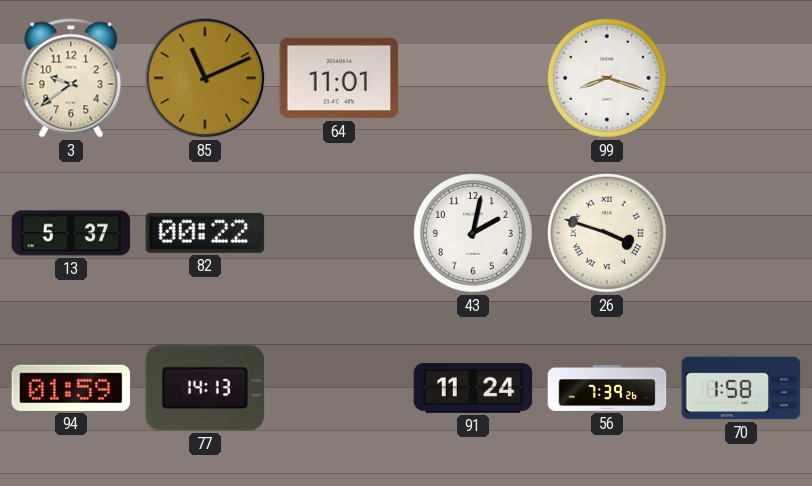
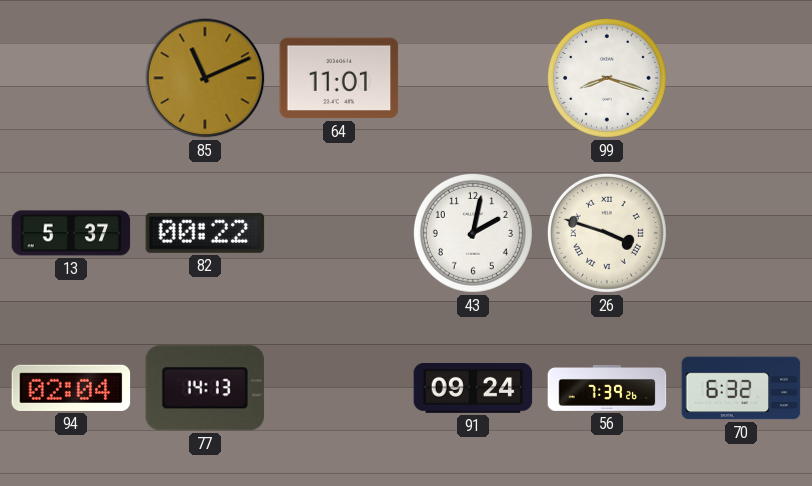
3: 9:39 -> none (71, 78)
94: 01:59 -> 02:04 (71, 388)
91: 11:24 -> 09:24 (473, 389)
70: 1:58 -> 6:32 (741, 388)
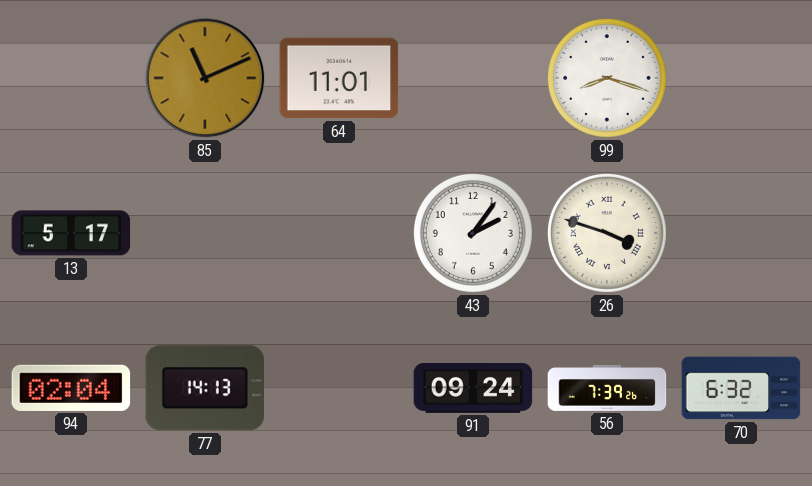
13: 5:37 -> 5:17 (71, 233)
82: 00:22 -> none (205, 233)
43: 2:02 -> 2:06 (473, 233)
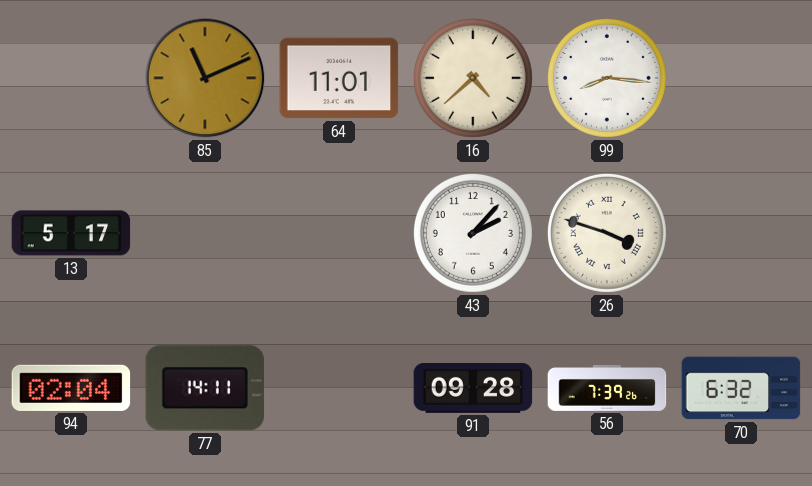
16: none -> 4:38 (473, 78)
99: 8:18 -> 8:16 (607, 78)
43: 2:06 -> 2:07 (473, 233)
77: 14:13 -> 14:11 (205, 388)
91: 09:24 -> 09:28 (473, 389)
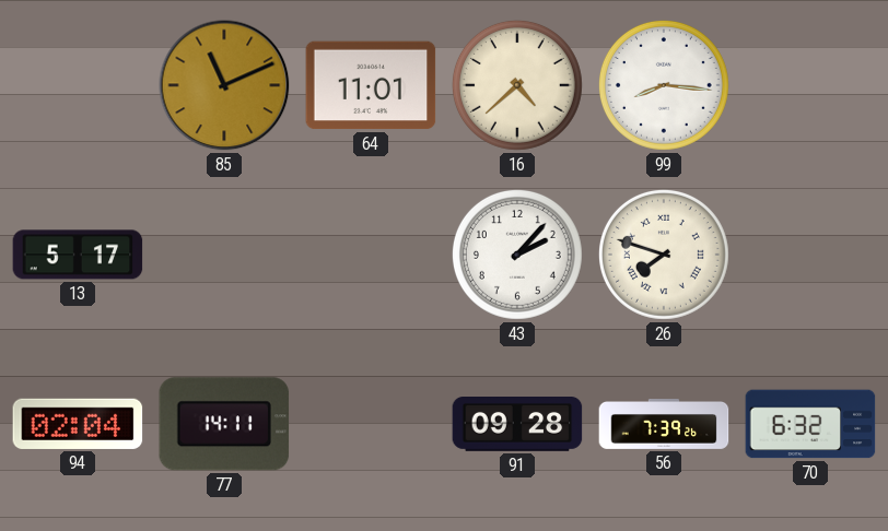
26: 3:48 -> 7:48 (664, 255)
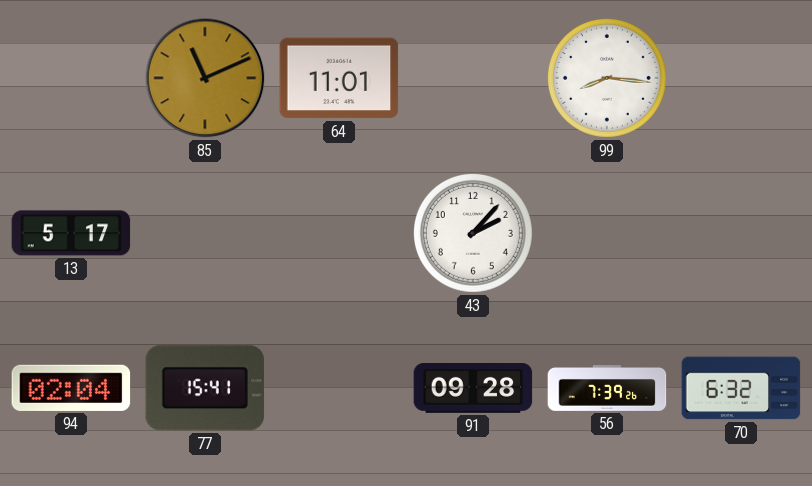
16: 4:38 -> none (517, 85)
26: 7:48 -> none (664, 255)
77: 14:11 -> 15:41 (205, 388)
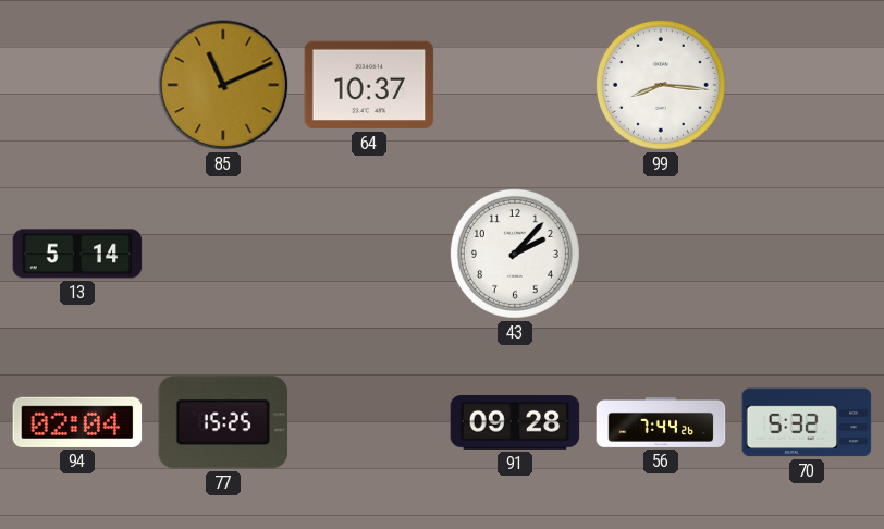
64: 11:01 -> 10:37 (369, 85)
13: 5:17 -> 5:14 (77, 254)
77: 15:41 -> 15:25 (223, 422)
56: 7:39 -> 7:44 (661, 423)
70: 6:32 -> 5:32 (807, 422)
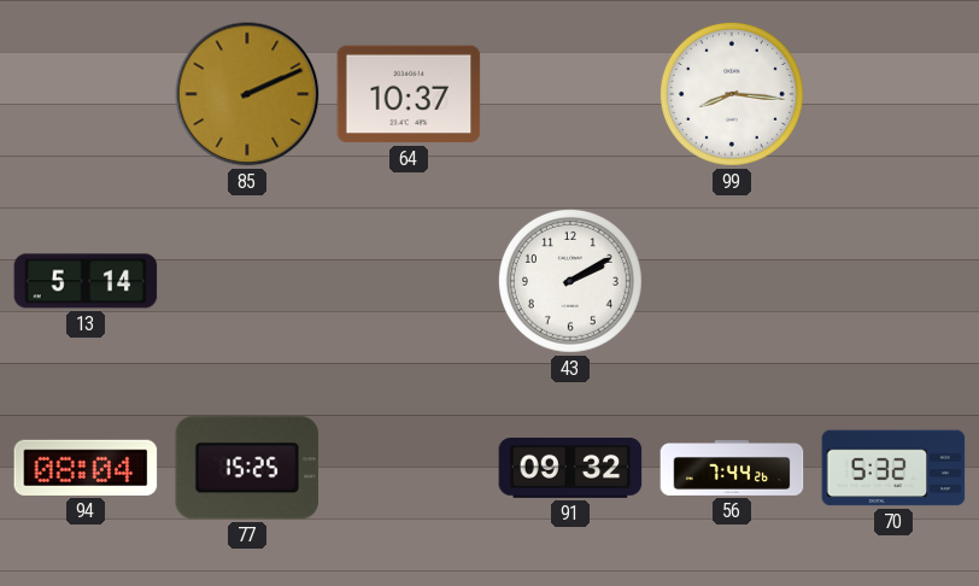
85: 11:11 -> 2:11 (247, 94)
43: 2:07 -> 2:10 (570, 281)
94: 02:04 -> 08:04 (86, 468)
91: 09:28 -> 09:32 (570, 469)
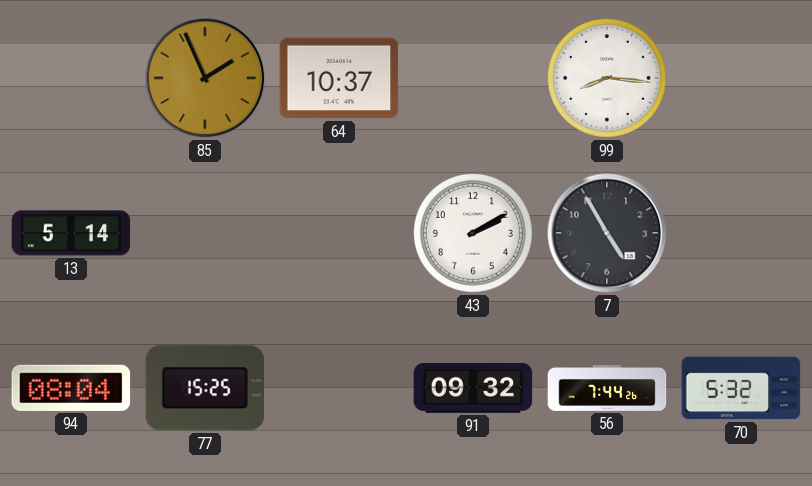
85: 2:11 -> 1:56 (205, 78)
7: none -> 4:55 (607, 233)
